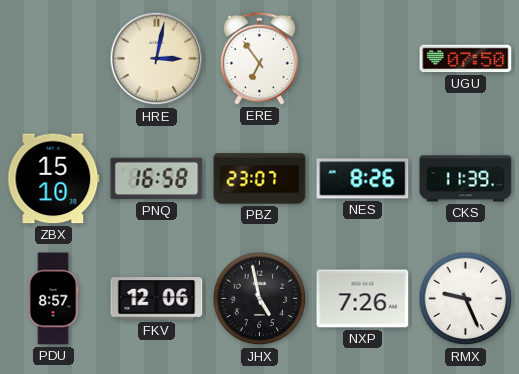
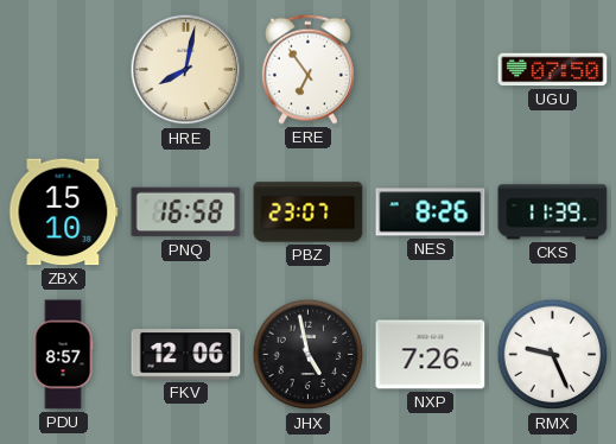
HRE: 3:02 -> 8:02 (186, 70)
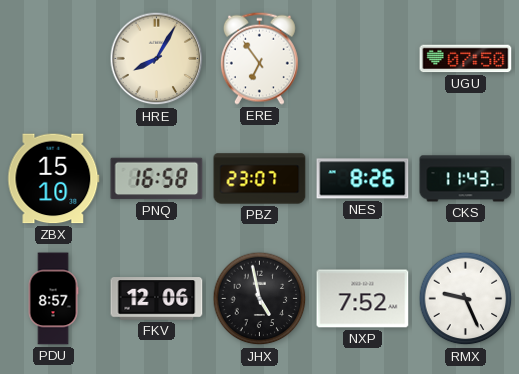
HRE: 8:02 -> 8:05 (157, 59)
CKS: 11:39 -> 11:43 (466, 179)
NXP: 7:26 -> 7:52 (363, 299)
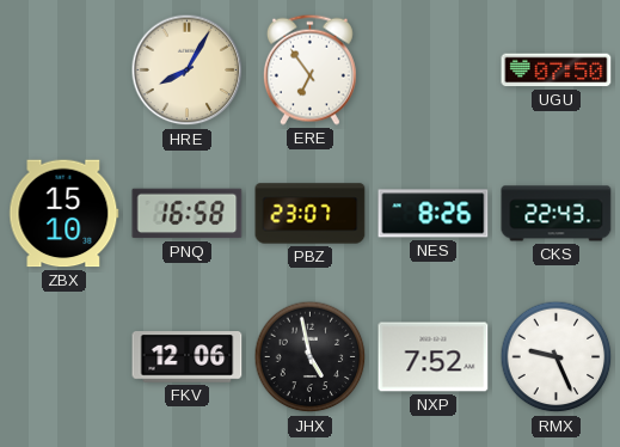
CKS: 11:43 -> 22:43 (557, 214)
PDU: 8:57 -> none (53, 299)
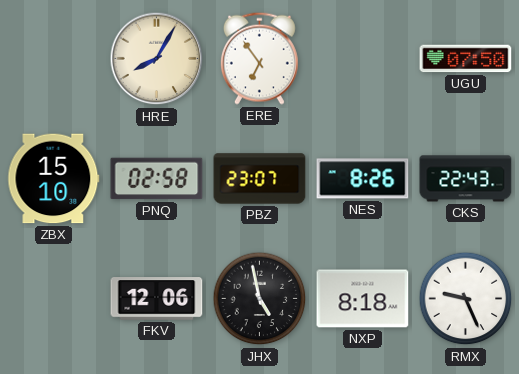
PNQ: 16:58 -> 02:58 (157, 179)
NXP: 7:52 -> 8:18 (363, 299)
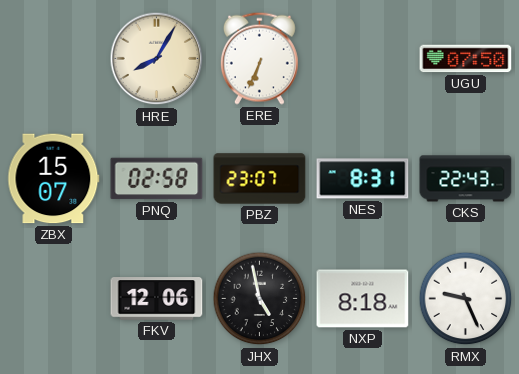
ERE: 6:54 -> 6:34 (259, 58)
ZBX: 15:10 -> 15:07 (54, 179)
NES: 8:26 -> 8:31 (363, 179)
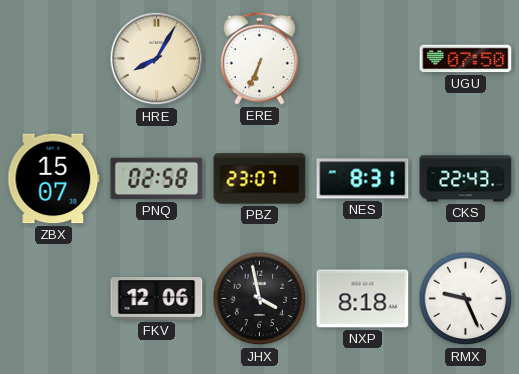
JHX: 4:58 -> 3:58 (260, 299)
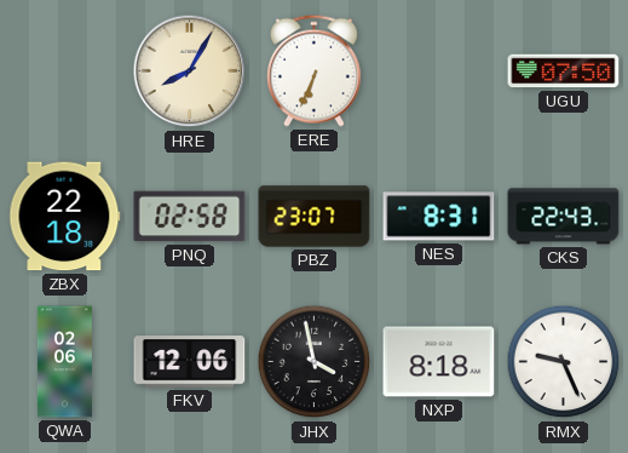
ZBX: 15:07 -> 22:18 (65, 217)
QWA: none -> 02:06 (64, 362)
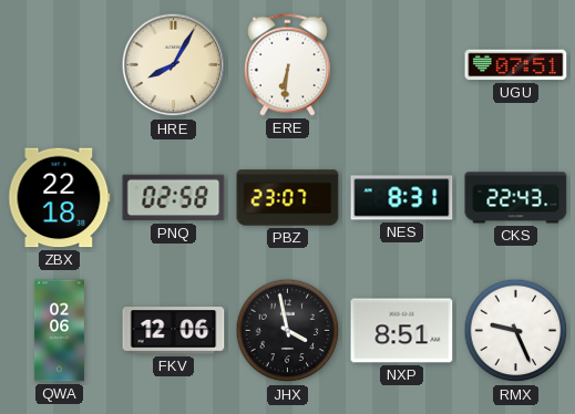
ERE: 6:34 -> 6:31 (287, 64)
UGU: 07:50 -> 07:51 (516, 65)
NXP: 8:18 -> 8:51 (402, 331)
